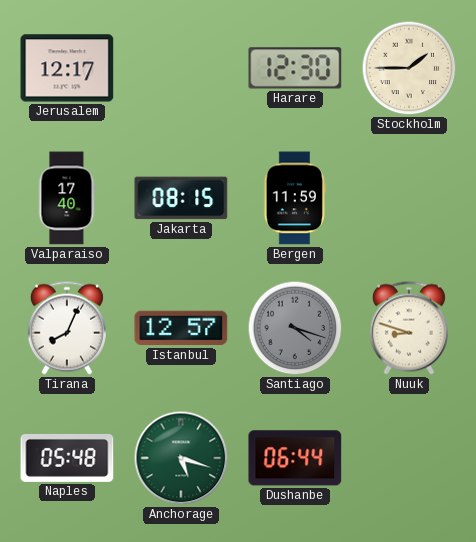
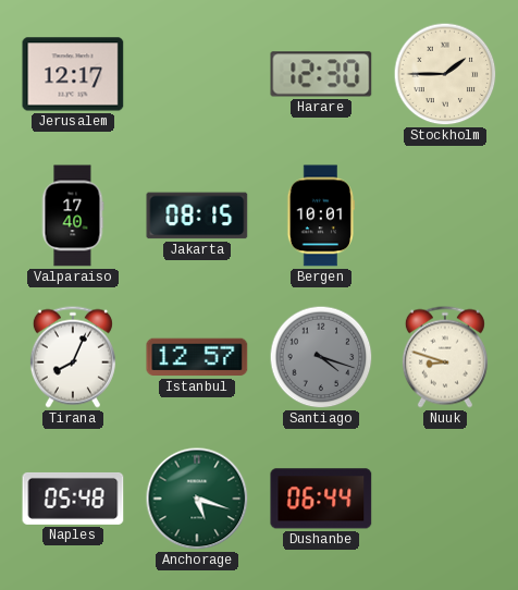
Bergen: 11:59 -> 10:01 (321, 216)
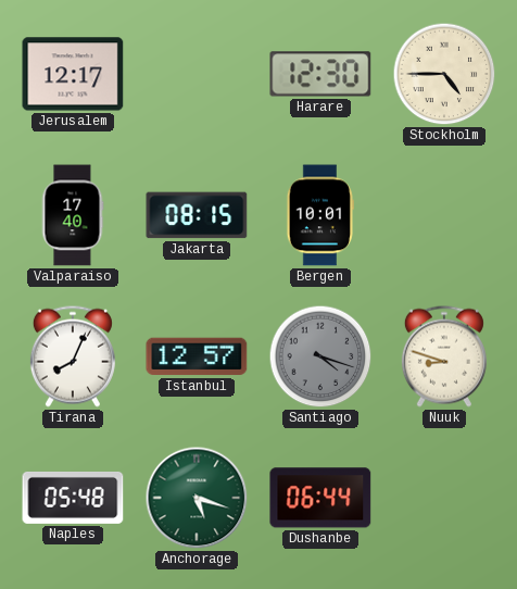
Stockholm: 1:45 -> 4:45 (444, 74)
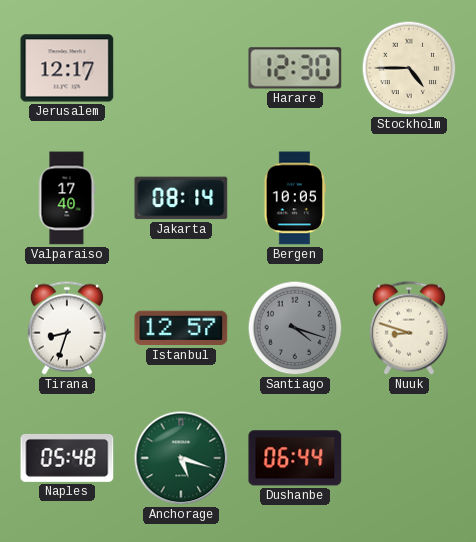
Jakarta: 08:15 -> 08:14 (181, 198)
Bergen: 10:01 -> 10:05 (295, 198)
Tirana: 8:04 -> 8:33 (67, 328)
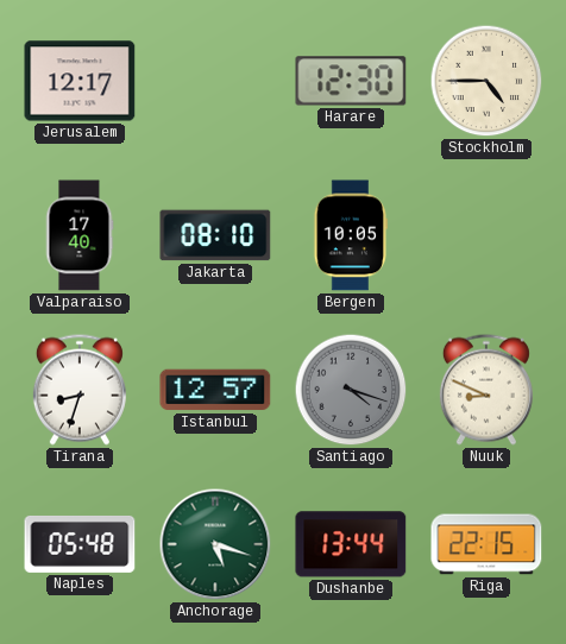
Jakarta: 08:14 -> 08:10 (215, 235)
Nuuk: 8:48 -> 8:49 (486, 390)
Dushanbe: 06:44 -> 13:44 (351, 544)
Riga: none -> 22:15 (486, 544)
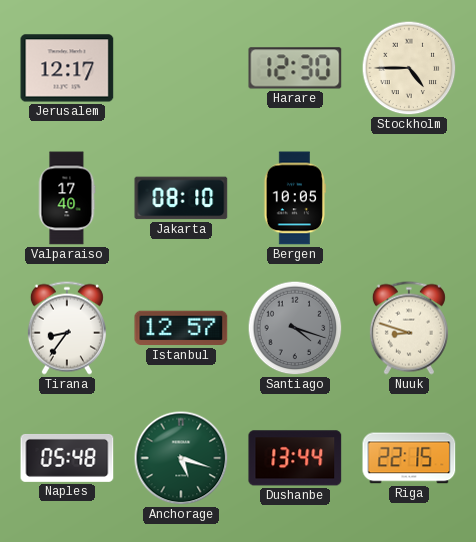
Tirana: 8:33 -> 8:36 (67, 328)
Nuuk: 8:49 -> 8:48 (409, 328)
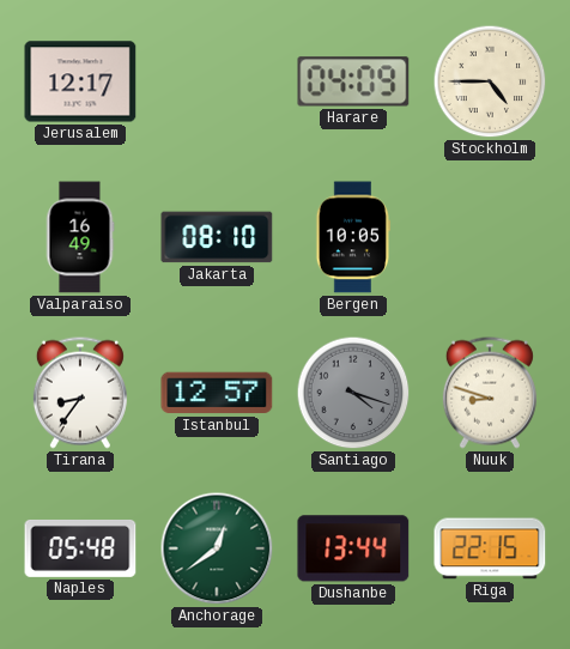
Harare: 12:30 -> 04:09 (353, 81)
Valparaiso: 17:40 -> 16:49 (80, 237)
Anchorage: 5:18 -> 12:39 (217, 548)
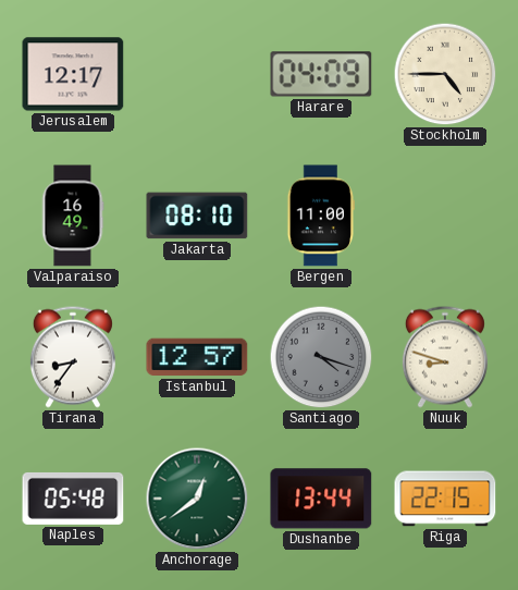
Bergen: 10:05 -> 11:00 (321, 216)
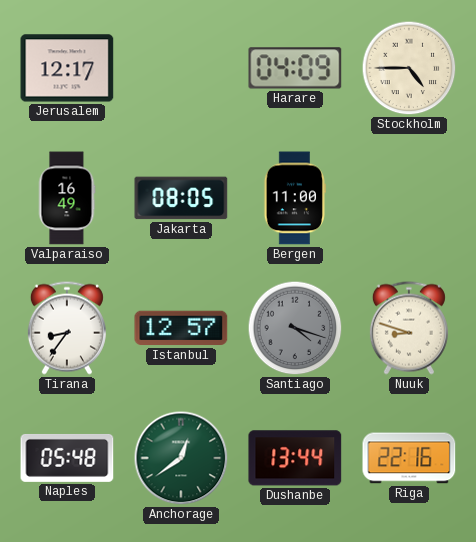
Jakarta: 08:10 -> 08:05 (181, 198)
Riga: 22:15 -> 22:16 (409, 458)
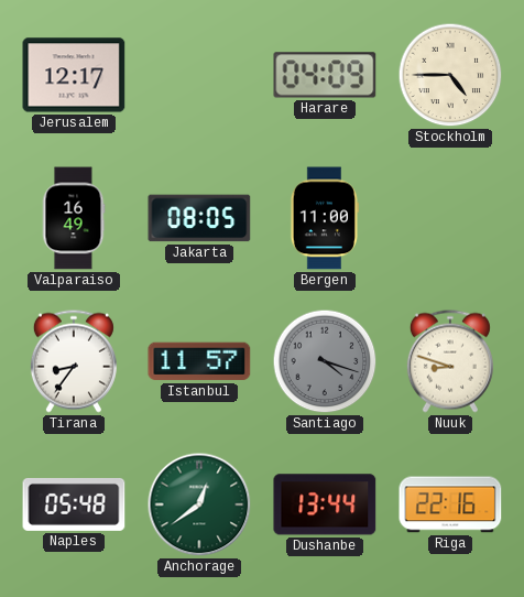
Istanbul: 12:57 -> 11:57 (199, 361)
